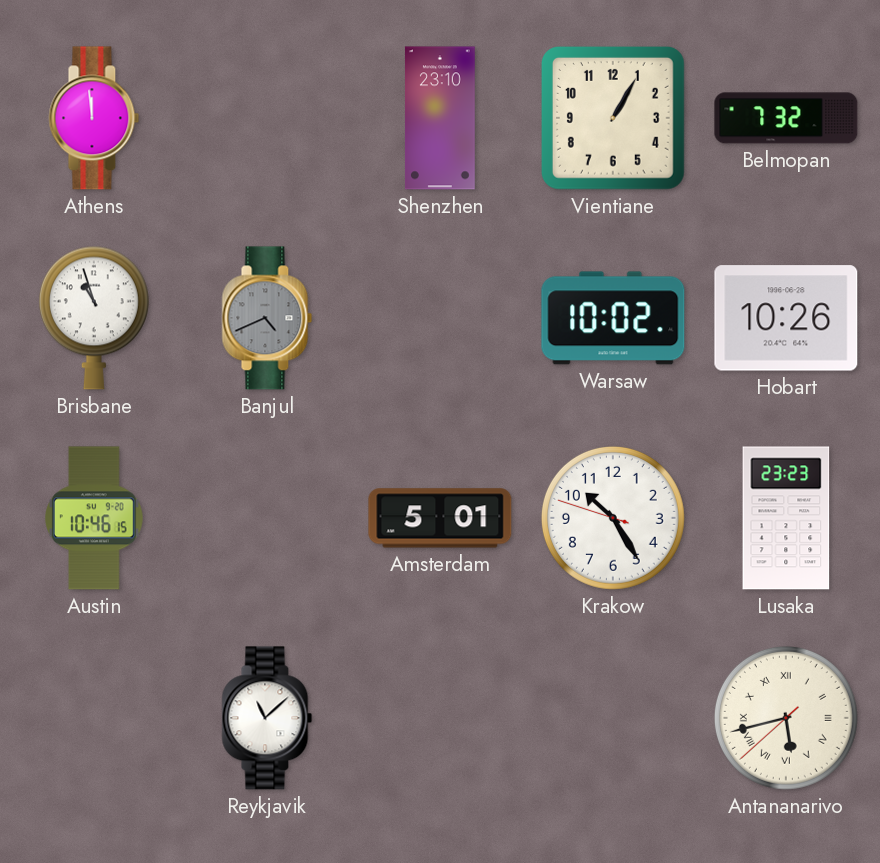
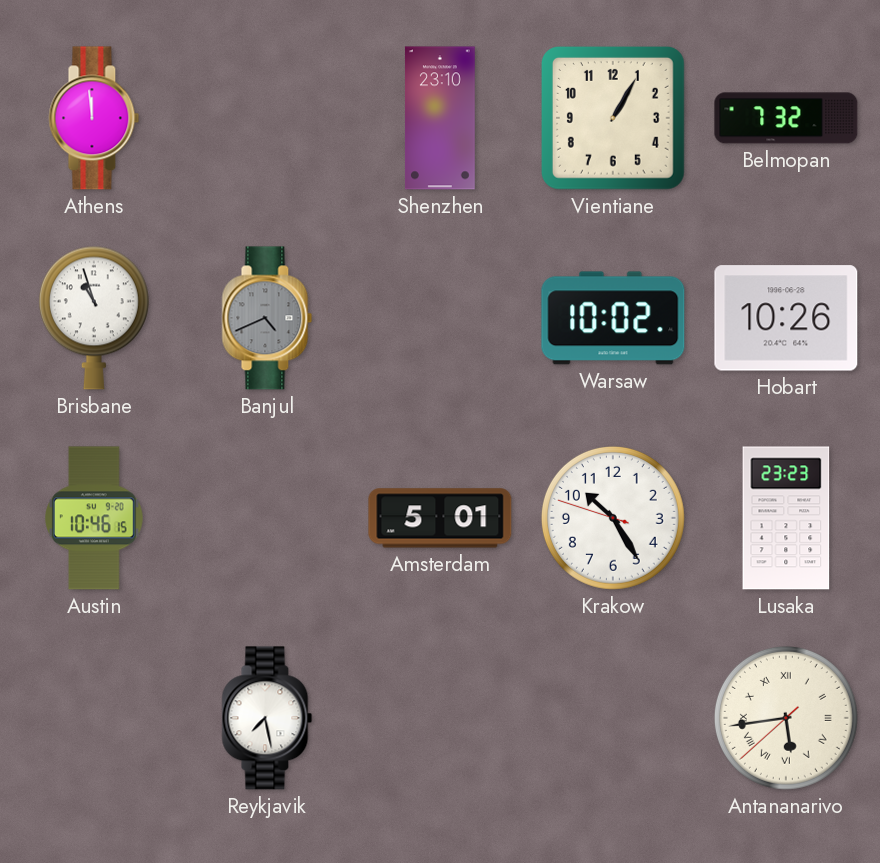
Reykjavik: 11:08 -> 7:28 (267, 718)
Antananarivo: 5:42 -> 5:43 (786, 718)
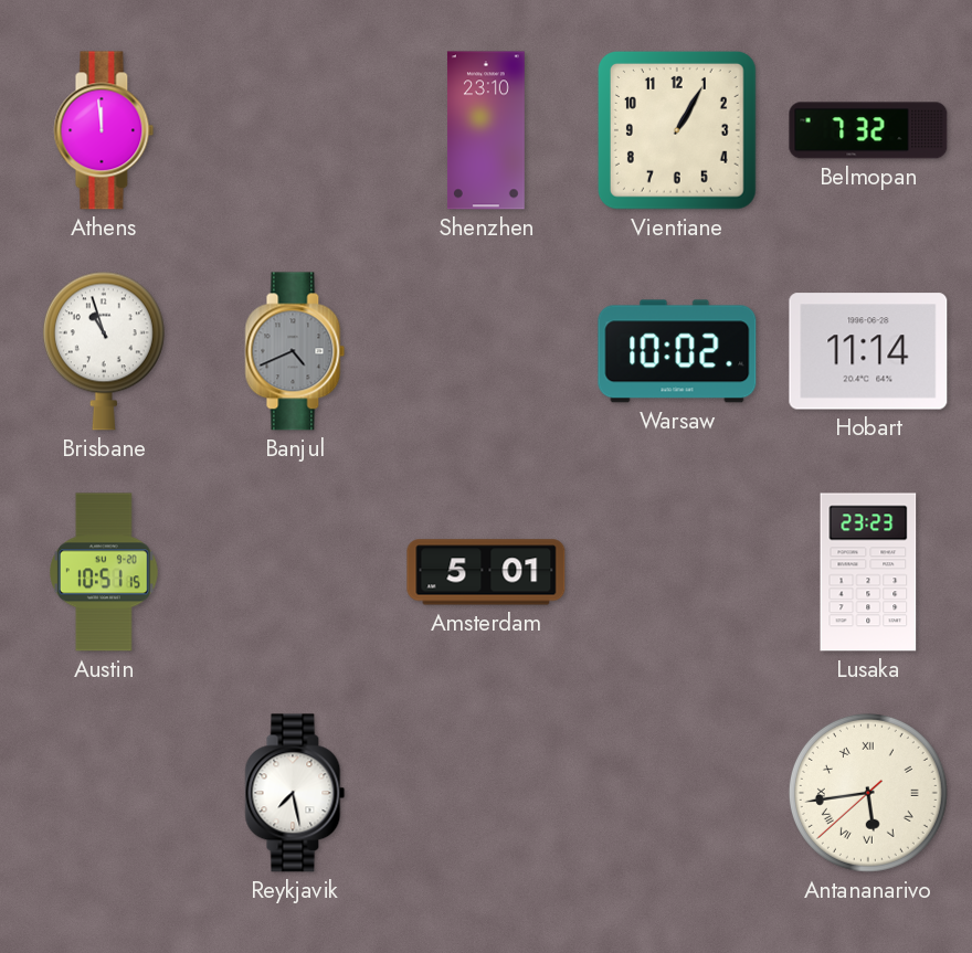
Hobart: 10:26 -> 11:14 (868, 351)
Austin: 10:46 -> 10:51 (105, 572)
Krakow: 10:24 -> none (613, 518)
